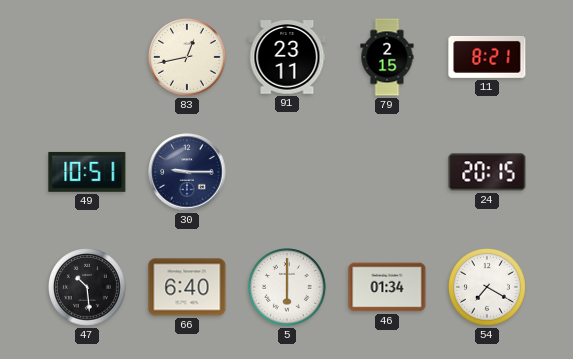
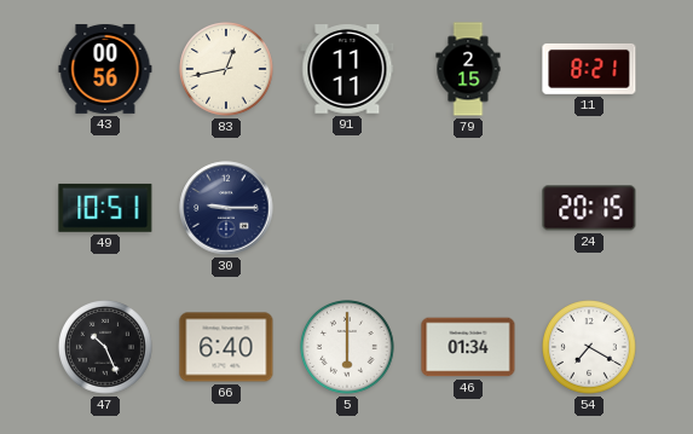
43: none -> 00:56 (105, 69)
91: 23:11 -> 11:11 (347, 69)
47: 10:29 -> 10:26 (106, 348)
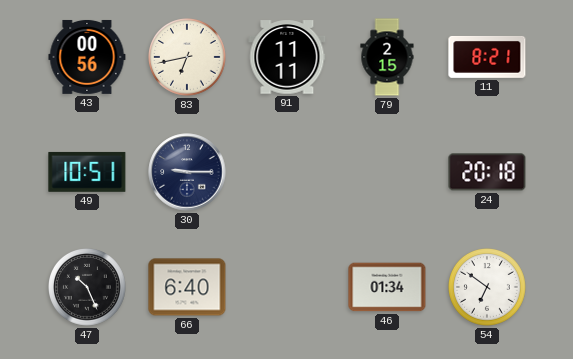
83: 12:43 -> 6:43 (188, 58)
24: 20:15 -> 20:18 (487, 172)
5: 6:00 -> none (348, 348)
54: 7:20 -> 6:51 (488, 288)
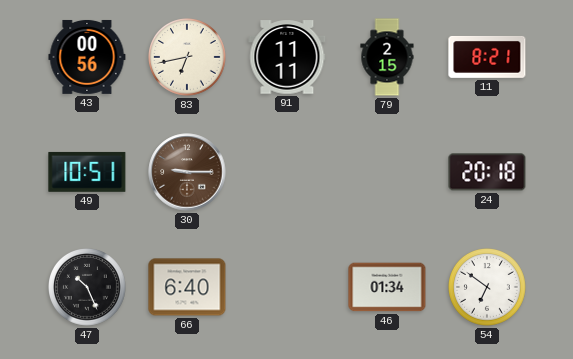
30 dial: navy -> brown (187, 172)
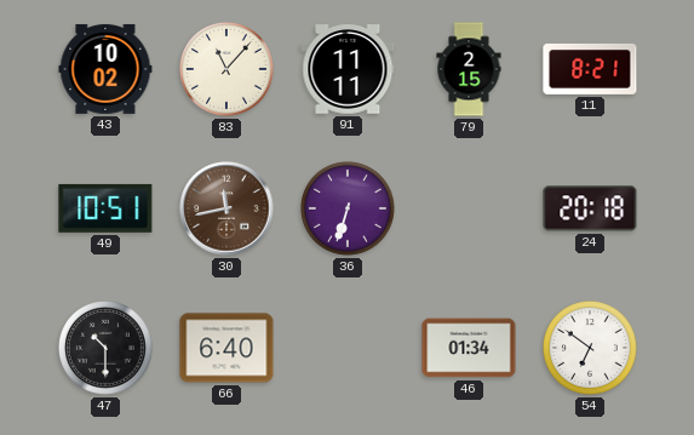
43: 00:56 -> 10:02 (105, 69)
83: 6:43 -> 11:07 (228, 70)
30: 9:15 -> 11:43 (226, 208)
36: none -> 6:33 (349, 210)
47: 10:26 -> 10:30 (107, 349)
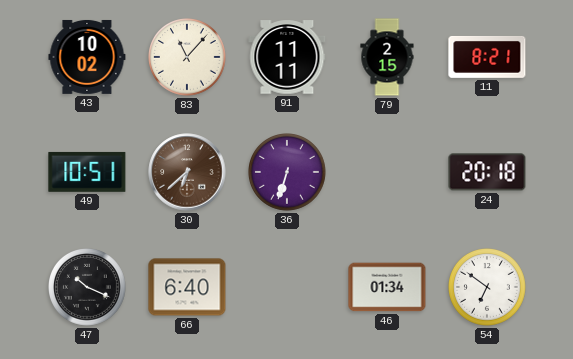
30: 11:43 -> 6:38 (187, 172)
47: 10:30 -> 10:19 (88, 288)
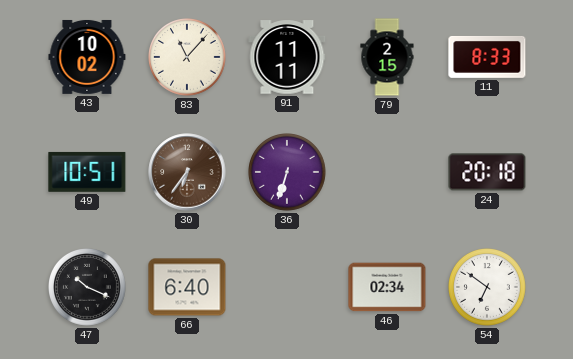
11: 8:21 -> 8:33 (487, 57)
30: 6:38 -> 6:36 (187, 172)
46: 01:34 -> 02:34 (387, 287)
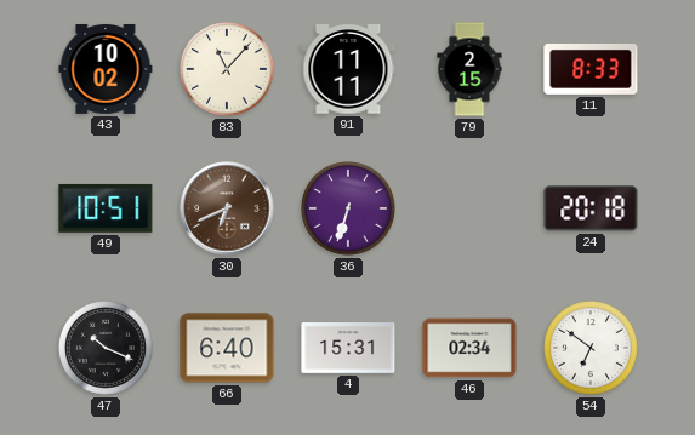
30: 6:36 -> 6:41 (227, 208)
4: none -> 15:31 (348, 349)
